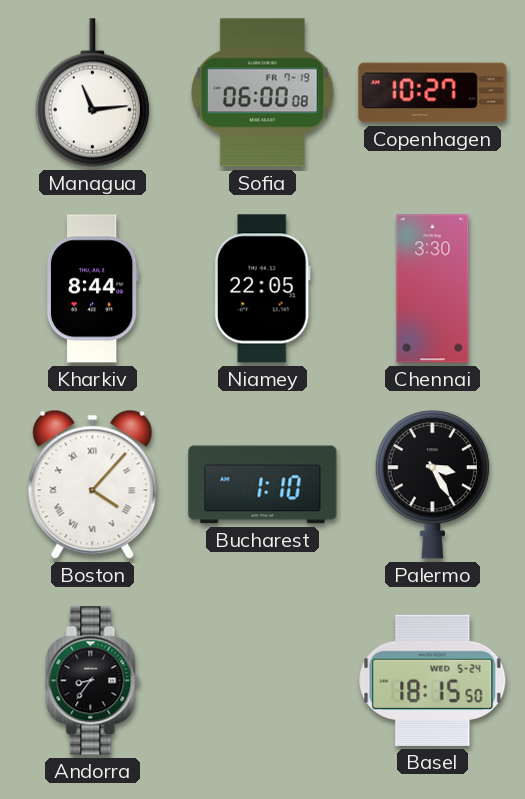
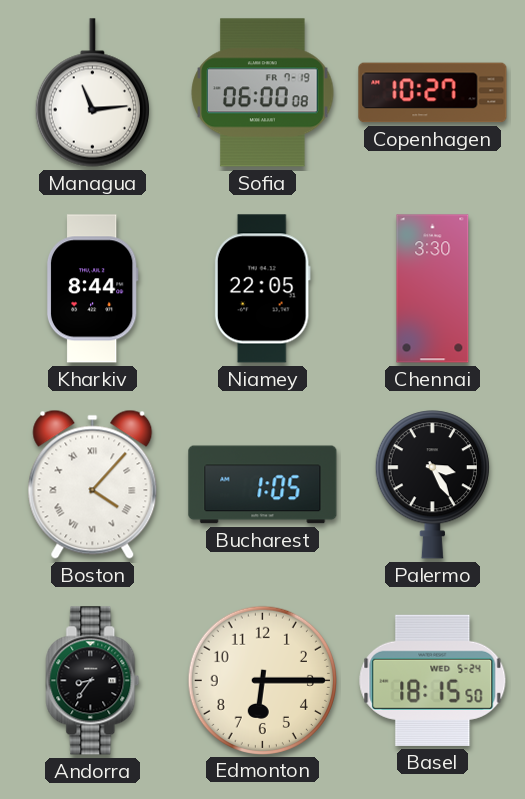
Bucharest: 1:10 -> 1:05 (263, 485)
Edmonton: none -> 6:15 (262, 680)
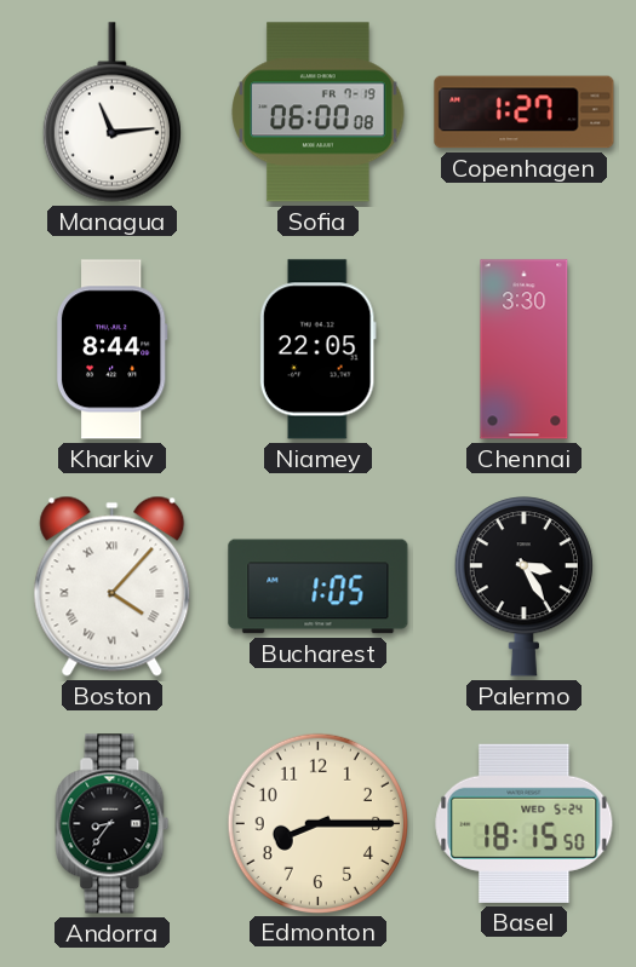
Copenhagen: 10:27 -> 1:27 (525, 113)
Edmonton: 6:15 -> 8:15 (317, 823)
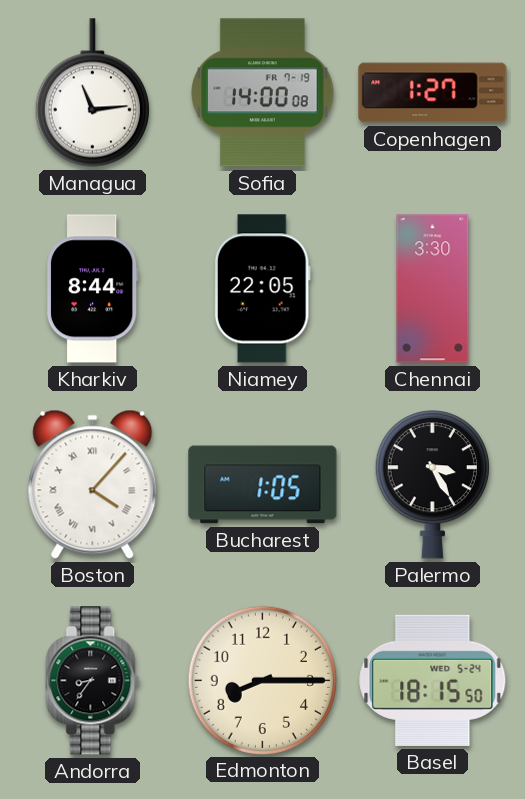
Sofia: 06:00 -> 14:00 (263, 93)
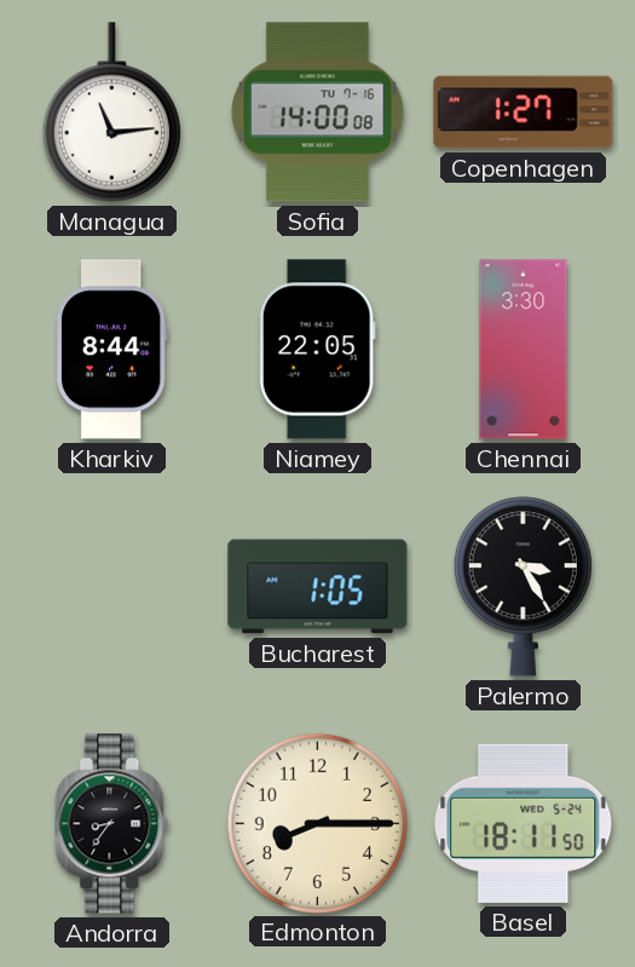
Sofia date: FR 7-19 -> TU 7-16 (318, 113)
Boston: 4:07 -> none (93, 484)
Basel: 18:15 -> 18:11 (524, 823)
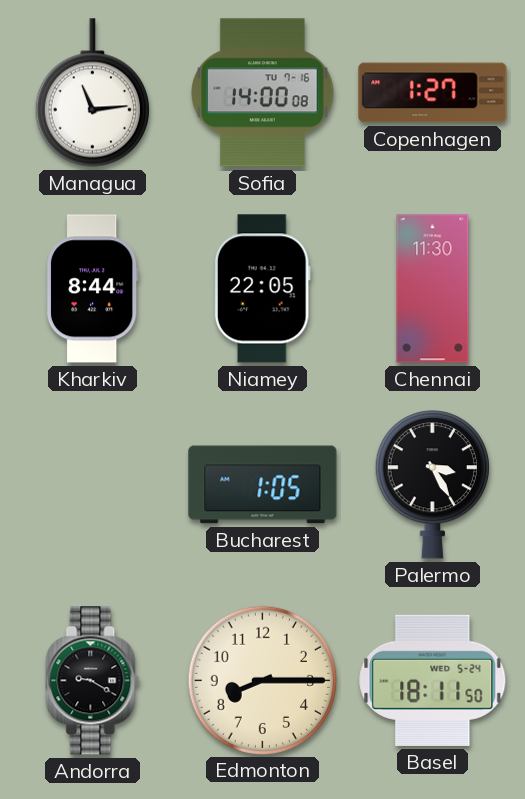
Chennai: 3:30 -> 11:30 (433, 289)
Andorra: 8:36 -> 9:20 (93, 681)
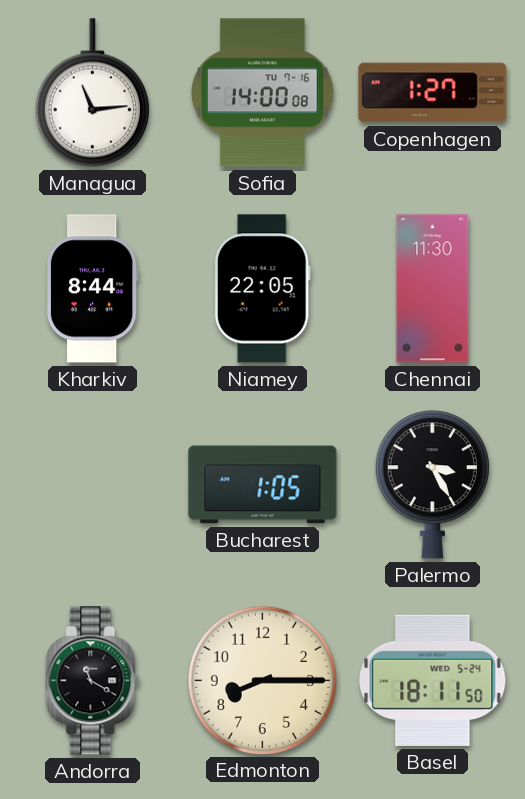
Andorra: 9:20 -> 11:20 (93, 681)
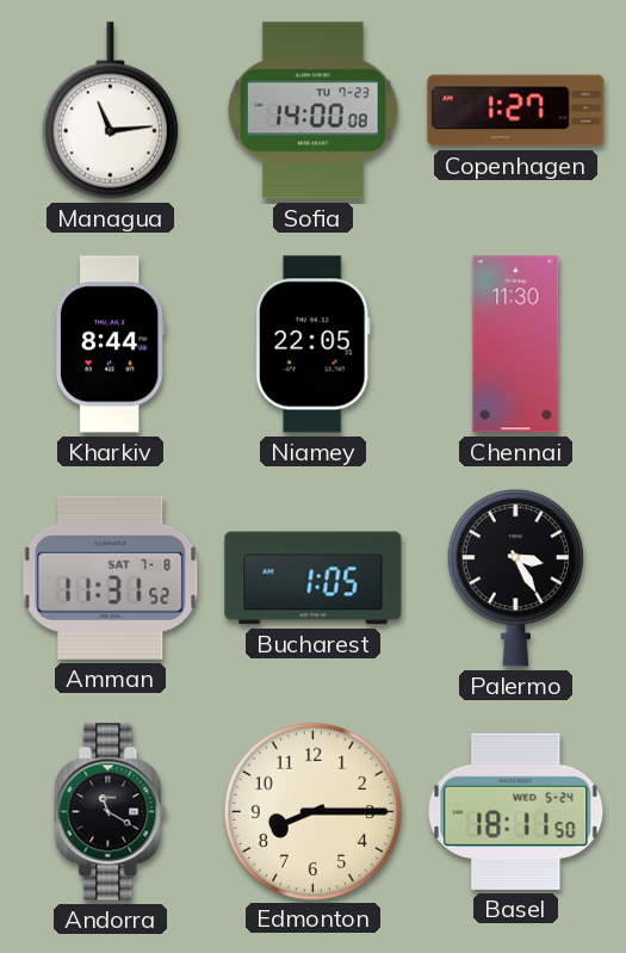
Sofia date: TU 7-16 -> TU 7-23 (314, 111)
Amman: none -> 11:31 (111, 577)
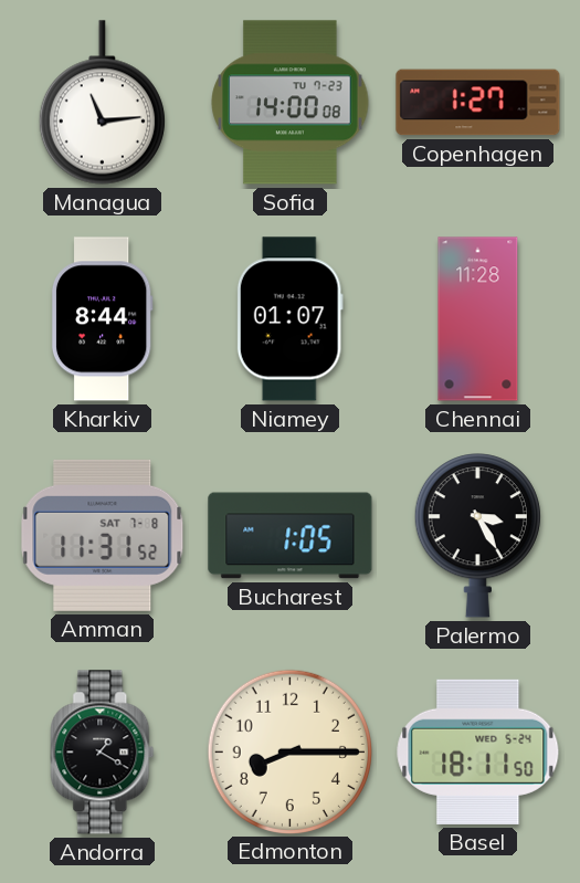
Niamey: 22:05 -> 01:07 (289, 319)
Chennai: 11:30 -> 11:28 (478, 319)
Andorra: 11:20 -> 1:20 (103, 753)
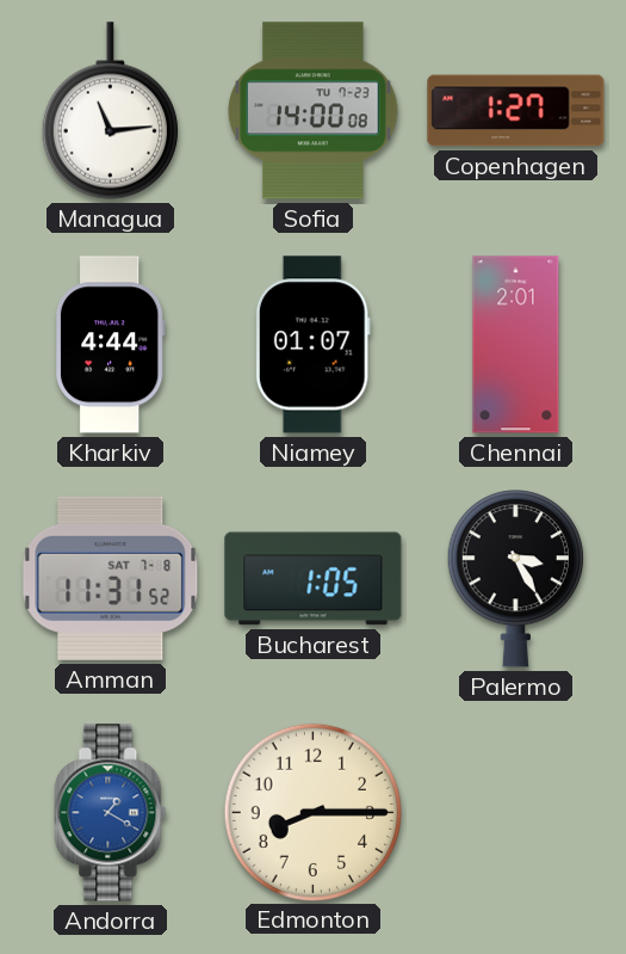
Kharkiv: 8:44 -> 4:44 (110, 345)
Chennai: 11:28 -> 2:01 (516, 345)
Andorra dial: black -> blue (111, 813)
Basel: 18:11 -> none (478, 751)
